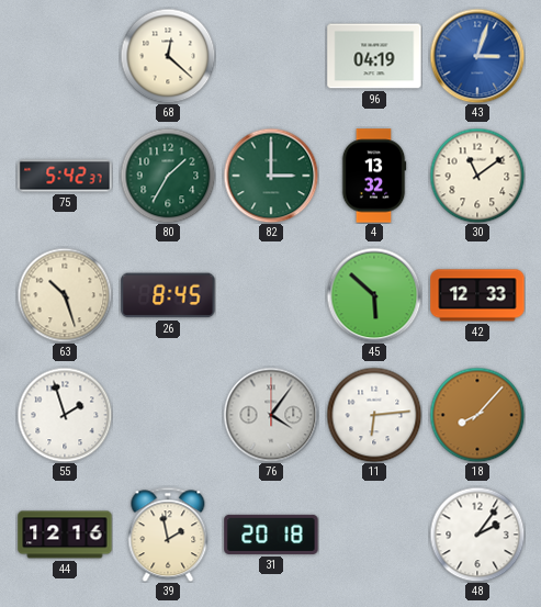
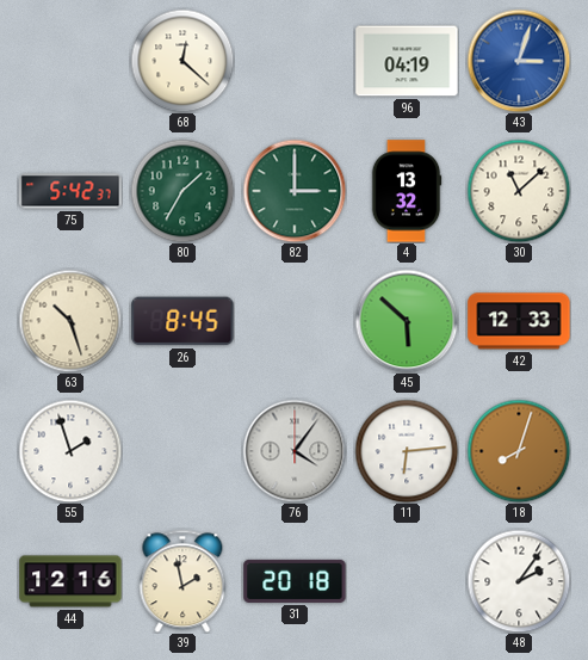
30: 11:09 -> 11:08 (519, 191)
18: 8:07 -> 8:03 (519, 451)
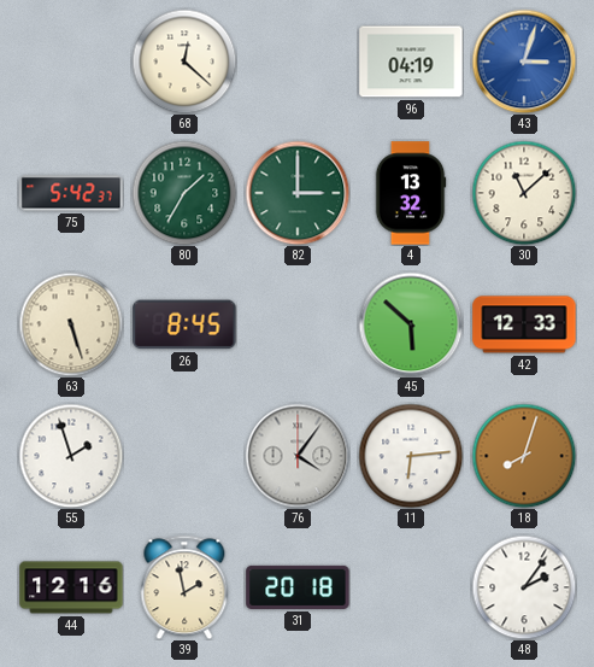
63: 10:27 -> 5:27 (71, 324)
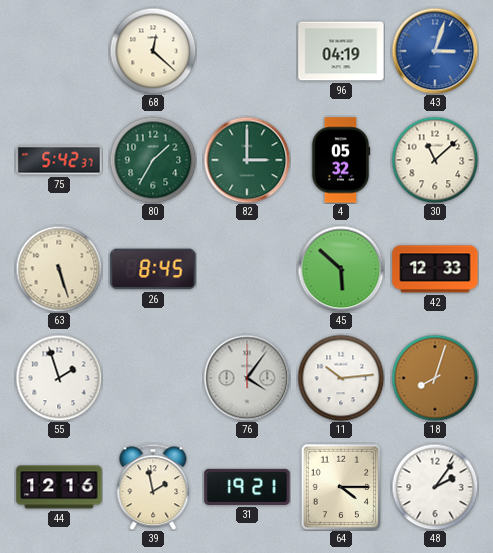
4: 13:32 -> 05:32 (341, 160)
11: 6:14 -> 10:14 (341, 378)
31: 20:18 -> 19:21 (247, 487)
64: none -> 4:15 (340, 486)
